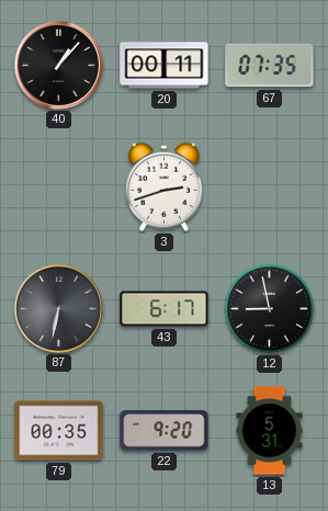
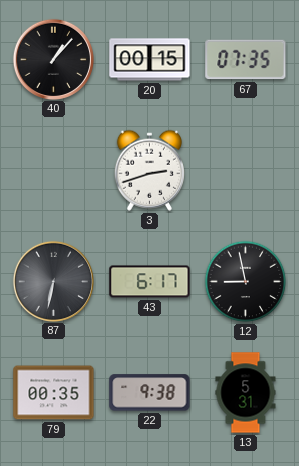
20: 00:11 -> 00:15 (150, 60)
22: 9:20 -> 9:38 (150, 393)
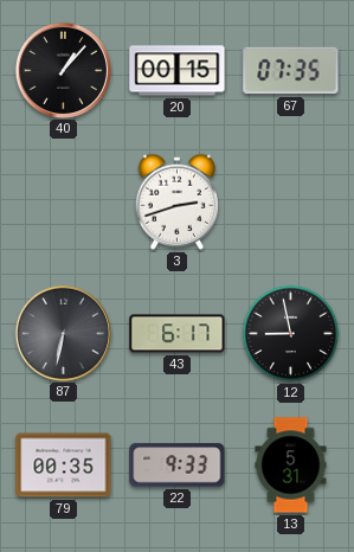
22: 9:38 -> 9:33 (178, 466)
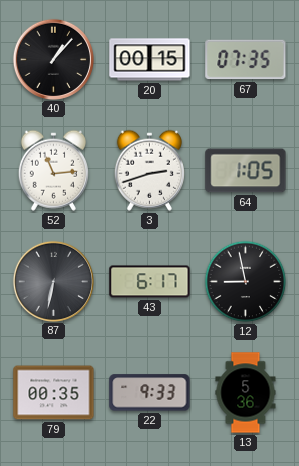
52: none -> 11:14 (53, 170)
64: none -> 1:05 (246, 171)
13: 5:31 -> 5:36 (246, 393)
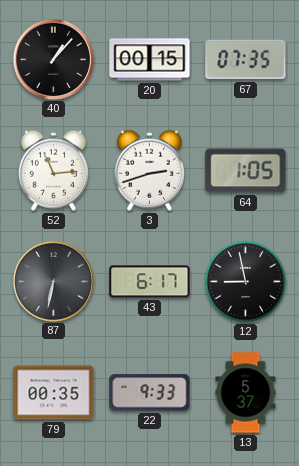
13: 5:36 -> 5:37 (246, 393)
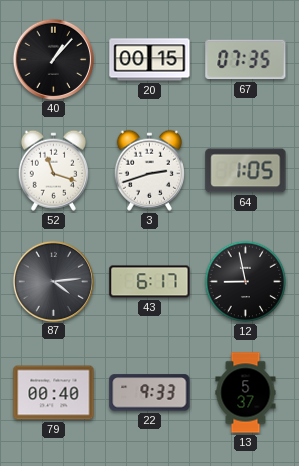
52: 11:14 -> 11:18 (53, 170)
87: 6:32 -> 4:14 (53, 281)
79: 00:35 -> 00:40 (54, 393)
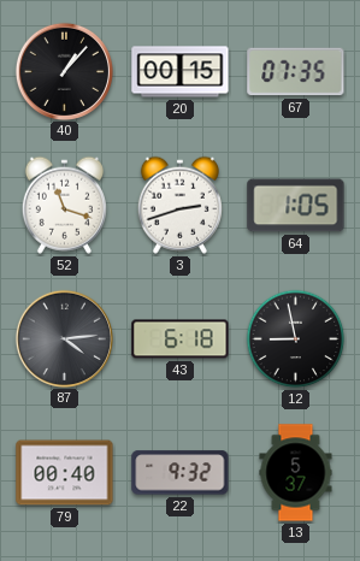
43: 6:17 -> 6:18 (181, 339)
22: 9:33 -> 9:32 (181, 473)
